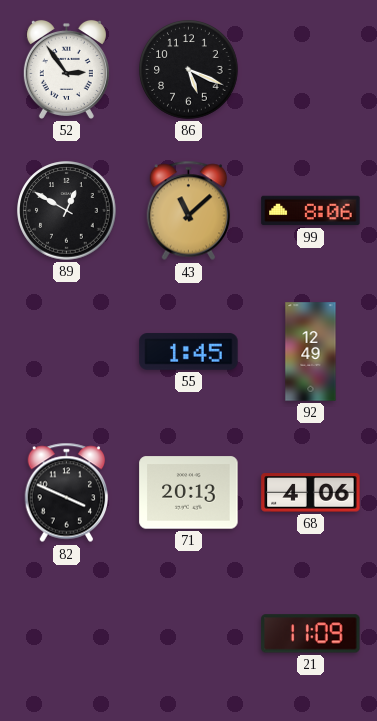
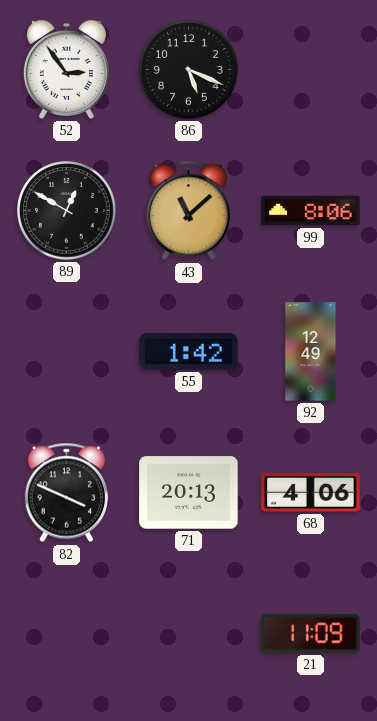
55: 1:45 -> 1:42 (189, 352)
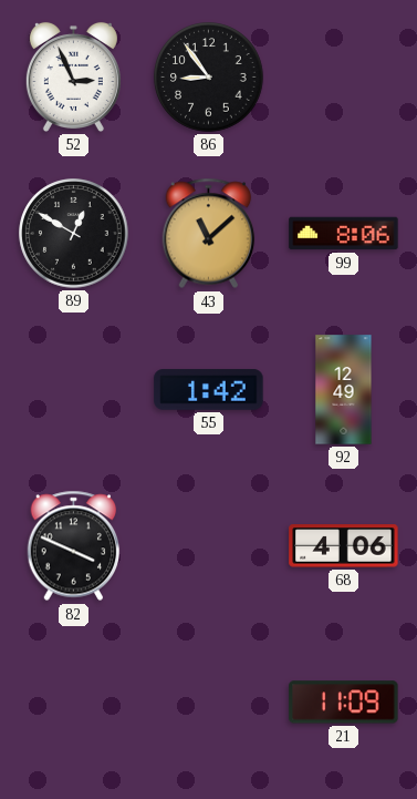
52: 2:54 -> 2:56 (73, 76)
86: 5:19 -> 8:54 (209, 78)
71: 20:13 -> none (189, 493)
